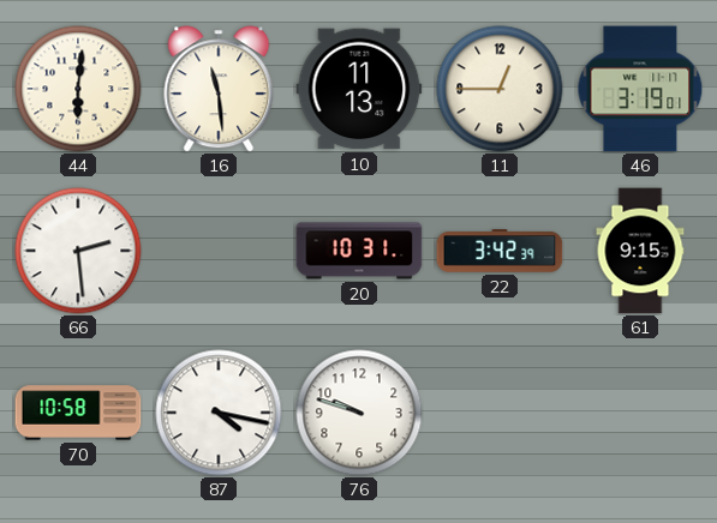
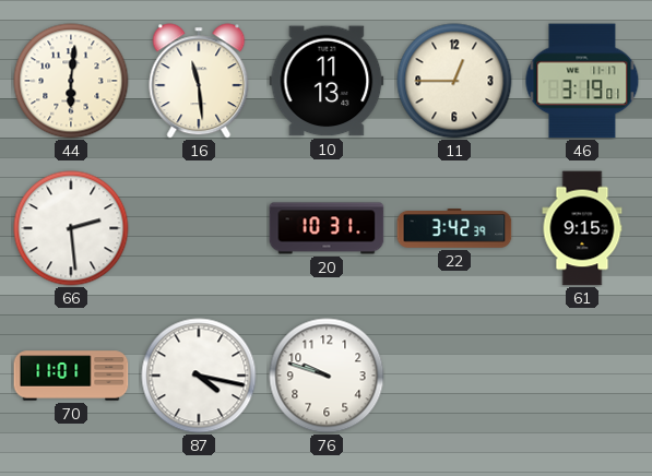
70: 10:58 -> 11:01 (71, 376)
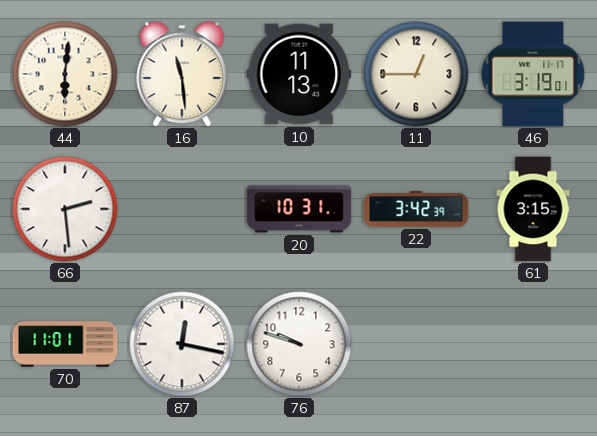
61: 9:15 -> 3:15 (533, 209)
87: 4:17 -> 12:17 (182, 344)
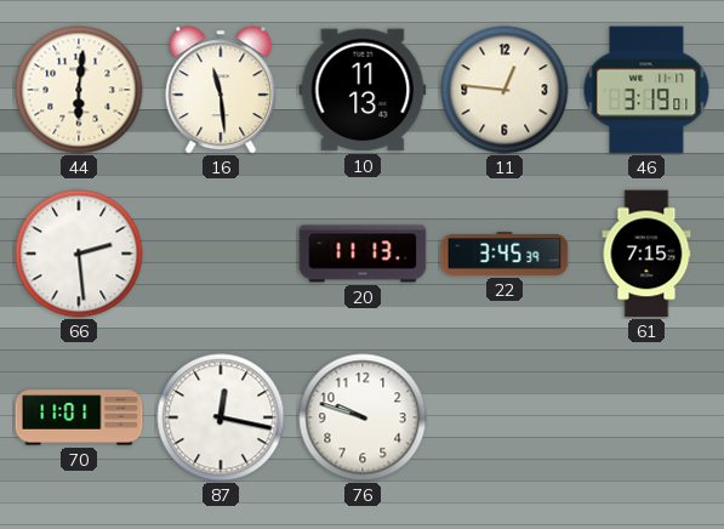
11: 12:45 -> 12:46 (504, 90)
20: 10:31 -> 11:13 (363, 254)
22: 3:42 -> 3:45 (504, 254)
61: 3:15 -> 7:15 (646, 254)
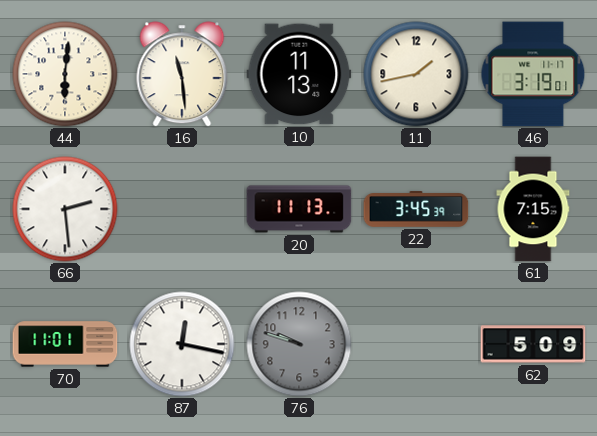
11: 12:46 -> 1:43 (416, 74)
76 dial: white -> grey (299, 344)
62: none -> 5:09 (533, 344)
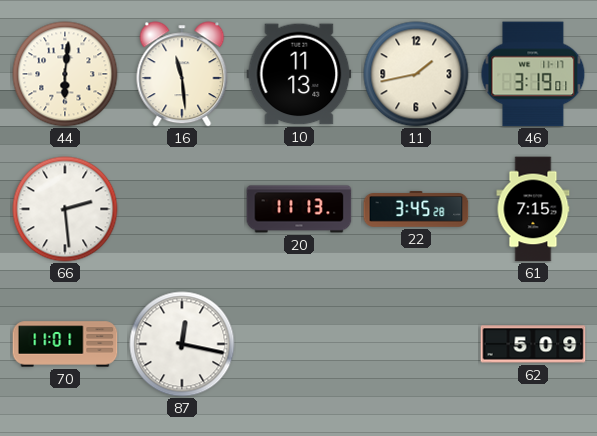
22: 3:45:39 -> 3:45:28 (416, 209)
76: 9:48 -> none (299, 344)
